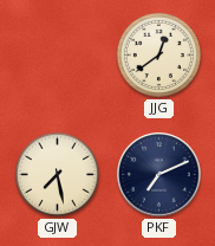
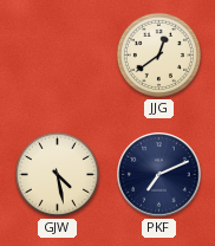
GJW: 7:28 -> 4:28 (57, 174)
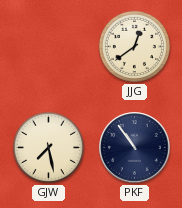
GJW: 4:28 -> 7:28 (48, 147)
PKF: 7:11 -> 10:54 (135, 148)
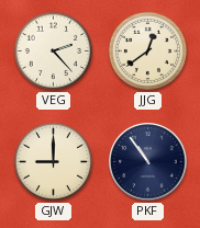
VEG: none -> 2:23 (53, 50)
GJW: 7:28 -> 9:00 (53, 161)
